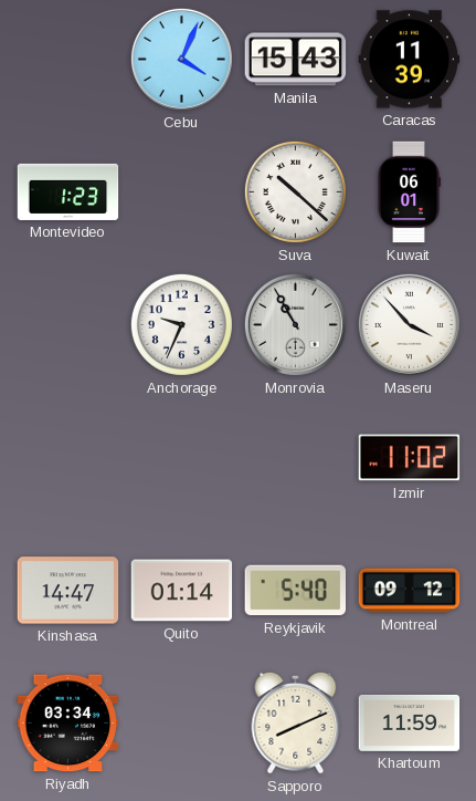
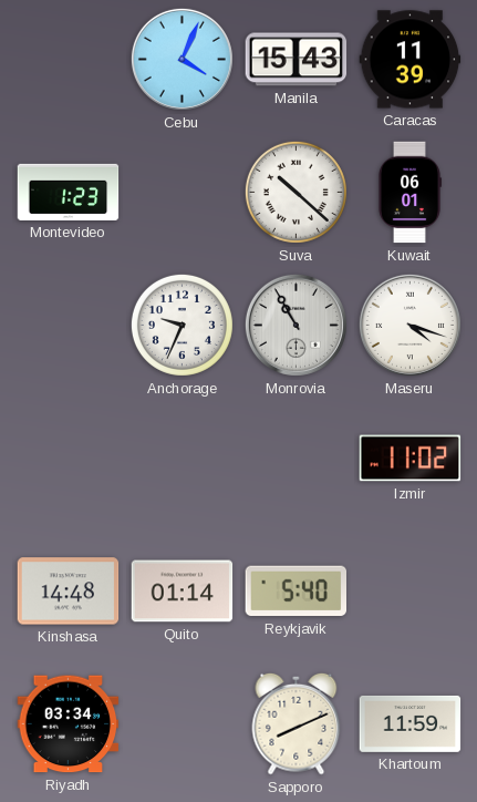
Maseru: 3:53 -> 4:18 (409, 325)
Kinshasa: 14:47 -> 14:48 (69, 592)
Montreal: 09:12 -> none (410, 591)
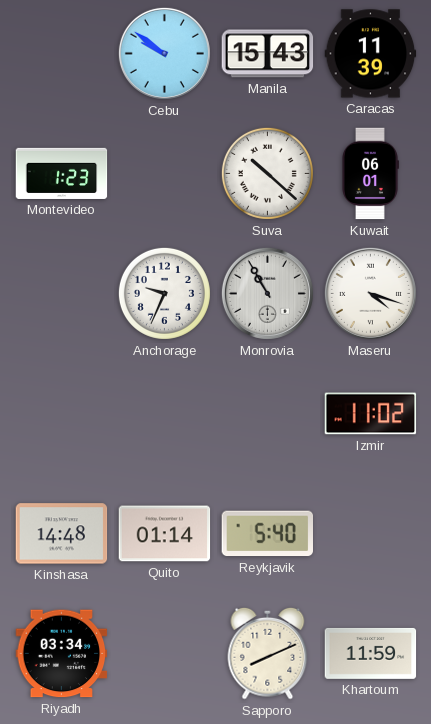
Cebu: 4:04 -> 9:51 (164, 53)
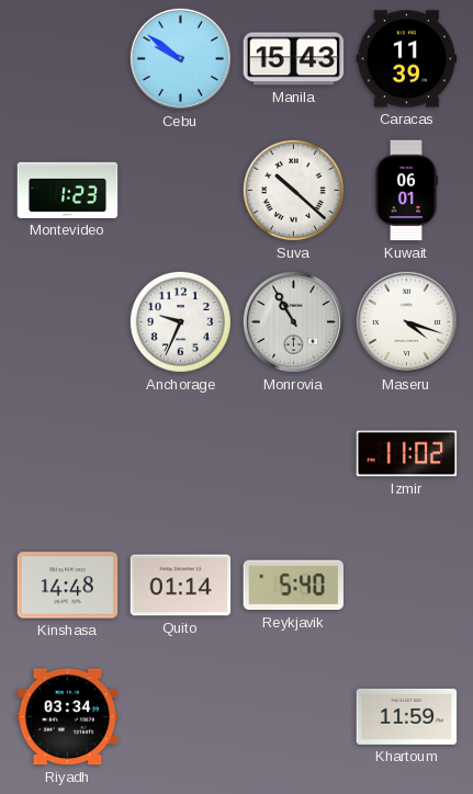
Sapporo: 8:11 -> none (268, 653)
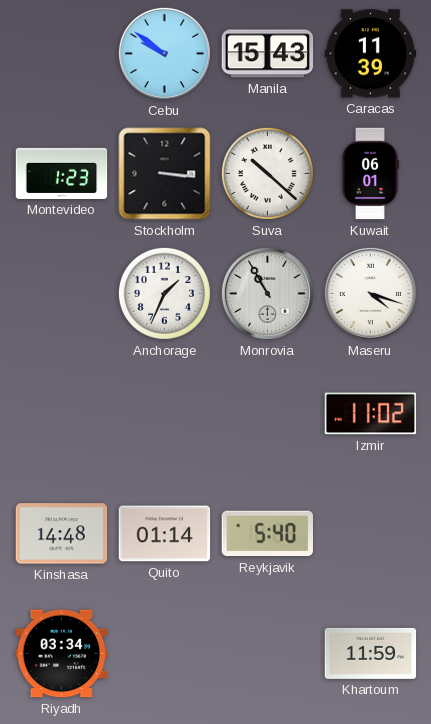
Stockholm: none -> 3:16 (165, 174)
Anchorage: 9:34 -> 1:34 (164, 293)
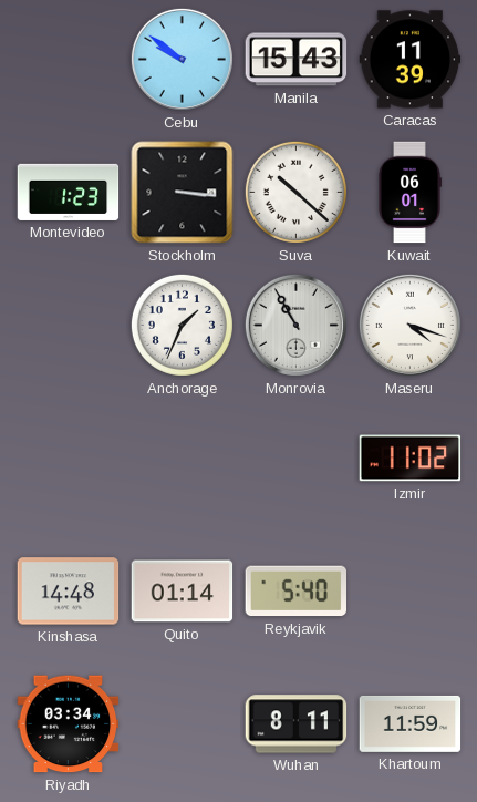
Wuhan: none -> 8:11 (297, 724)
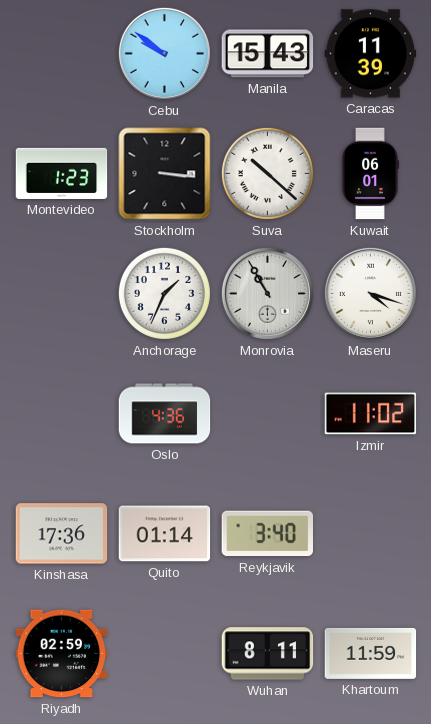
Oslo: none -> 4:36 (165, 414)
Kinshasa: 14:48 -> 17:36 (62, 534)
Reykjavik: 5:40 -> 3:40 (268, 534)
Riyadh: 03:34 -> 02:59 (62, 654)
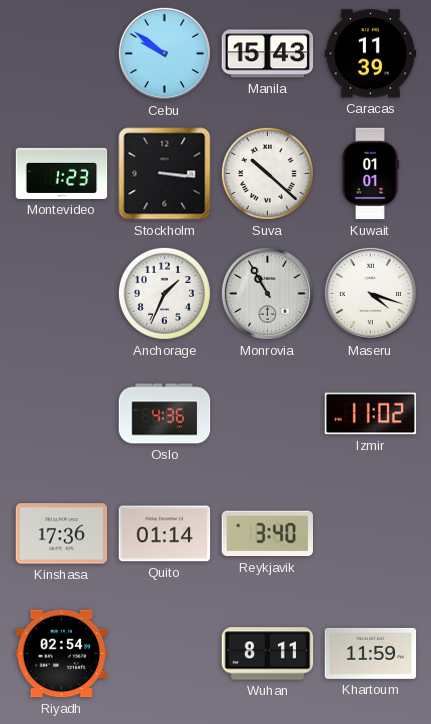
Kuwait: 06:01 -> 01:01 (371, 174)
Riyadh: 02:59 -> 02:54 (62, 654)
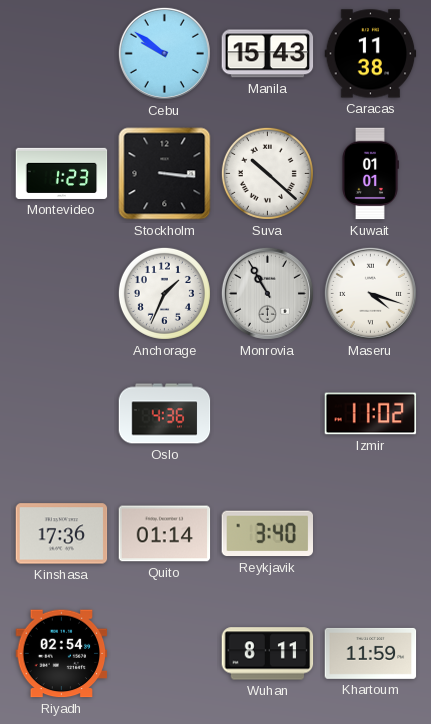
Caracas: 11:39 -> 11:38 (371, 54)
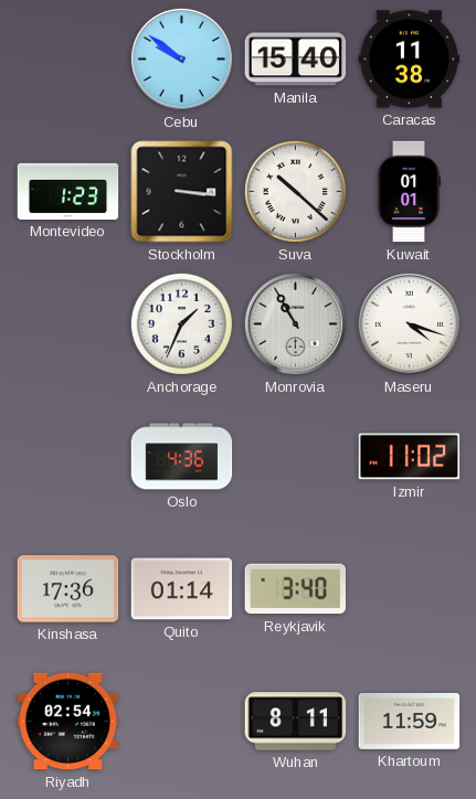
Manila: 15:43 -> 15:40 (296, 60)
